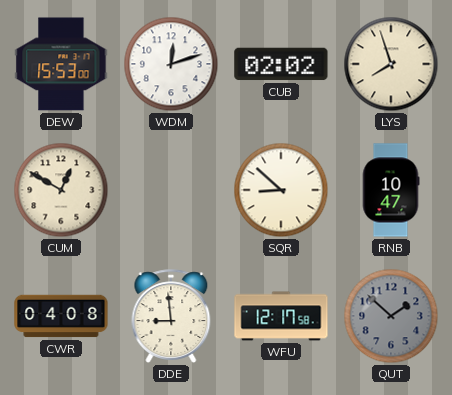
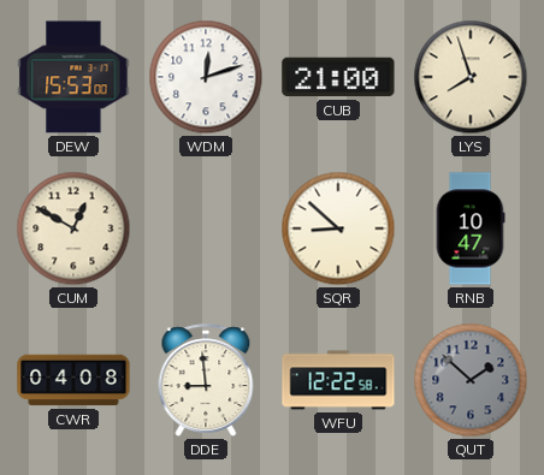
CUB: 02:02 -> 21:00 (338, 77)
WFU: 12:17 -> 12:22 (338, 380)
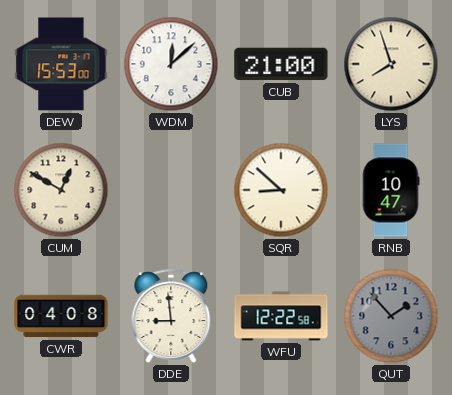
WDM: 12:12 -> 12:08 (171, 64)
QUT: 1:52 -> 1:53 (391, 316)
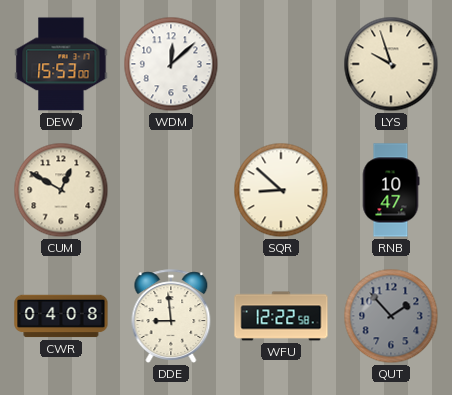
CUB: 21:00 -> none (281, 64)
LYS: 7:57 -> 9:57 (391, 64)
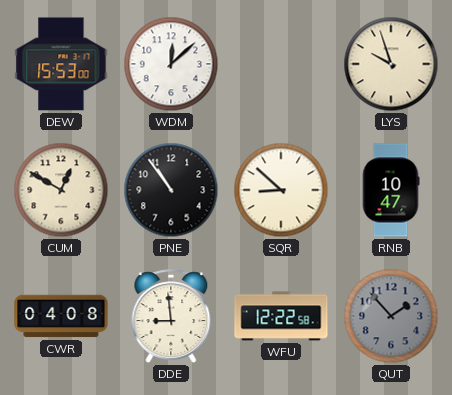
PNE: none -> 10:54 (171, 190)
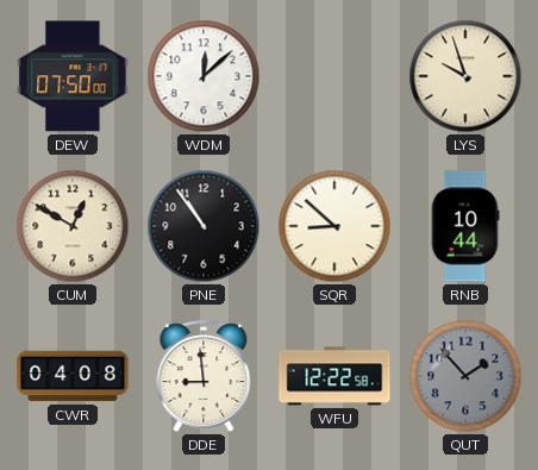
DEW: 15:53 -> 07:50 (73, 76)
RNB: 10:47 -> 10:44 (465, 226)
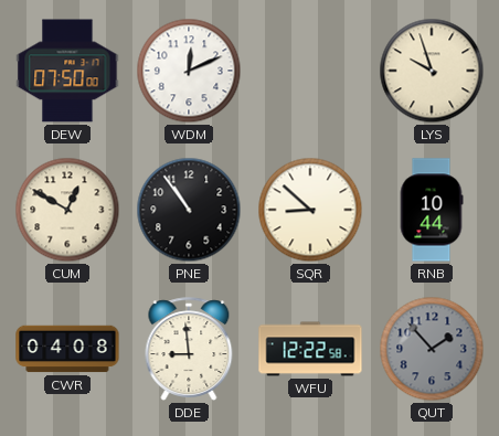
WDM: 12:08 -> 12:11 (189, 71)
